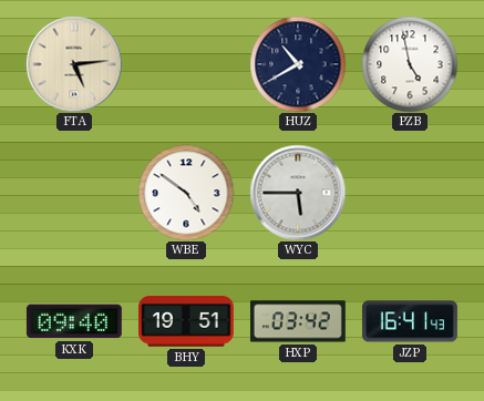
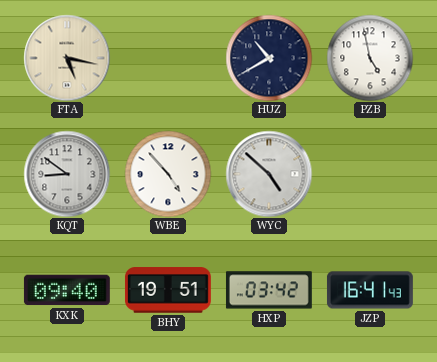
FTA: 5:14 -> 5:17 (67, 58)
KQT: none -> 8:51 (67, 174)
WBE: 4:51 -> 4:53 (168, 174)
WYC: 5:45 -> 4:52 (269, 174)
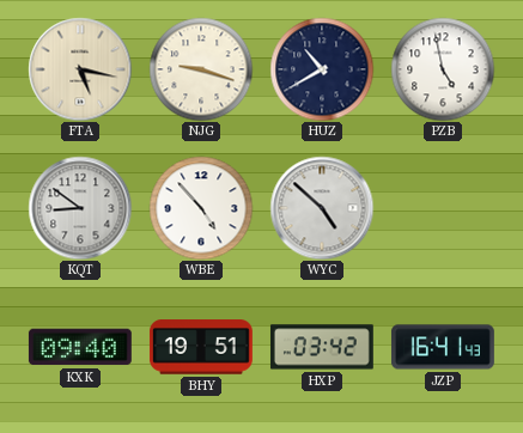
NJG: none -> 9:18 (201, 69)
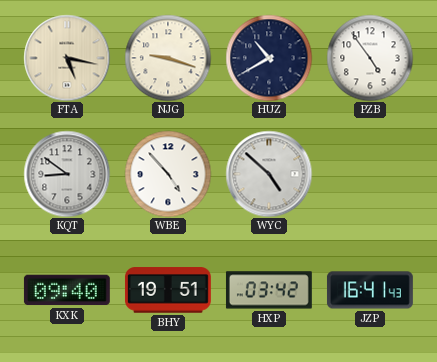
PZB: 4:58 -> 4:54 (370, 58)
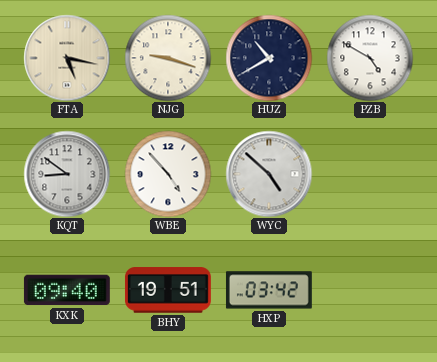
PZB: 4:54 -> 4:50 (370, 58)
JZP: 16:41 -> none (370, 290)
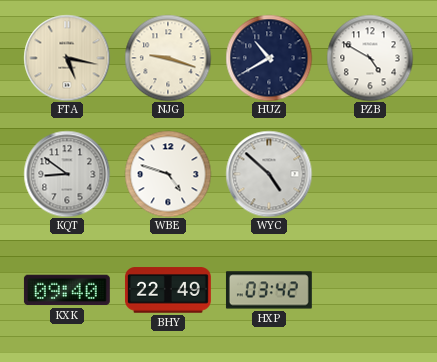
WBE: 4:53 -> 4:48 (168, 174)
BHY: 19:51 -> 22:49 (168, 290)
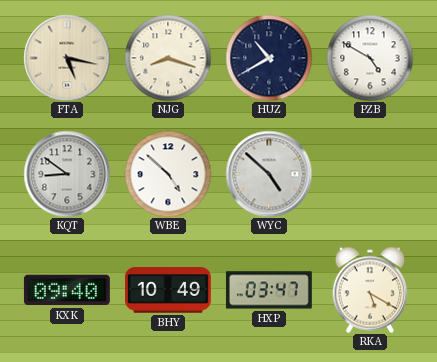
NJG: 9:18 -> 8:18 (168, 58)
WBE: 4:48 -> 4:52 (168, 174)
BHY: 22:49 -> 10:49 (168, 290)
HXP: 03:42 -> 03:47 (269, 290)
RKA: none -> 5:20 (370, 290)
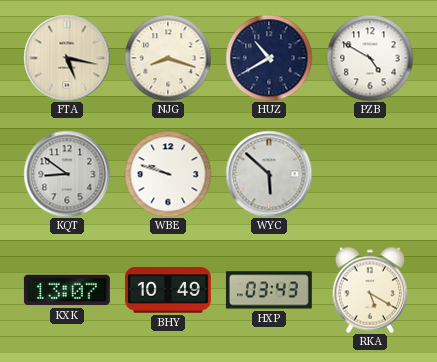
WBE: 4:52 -> 9:48 (168, 174)
WYC: 4:52 -> 5:52 (269, 174)
KXK: 09:40 -> 13:07 (67, 290)
HXP: 03:47 -> 03:43 (269, 290)
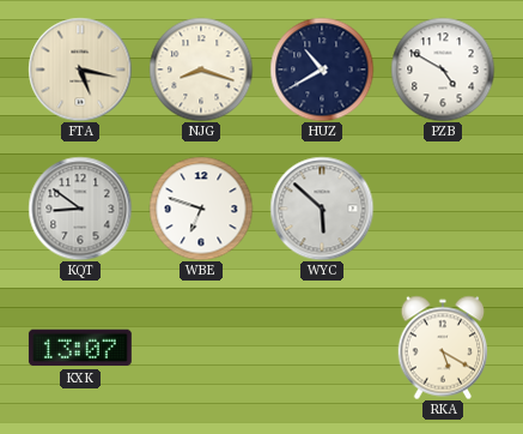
WBE: 9:48 -> 6:48 (201, 209)
BHY: 10:49 -> none (168, 290)
HXP: 03:43 -> none (269, 290)
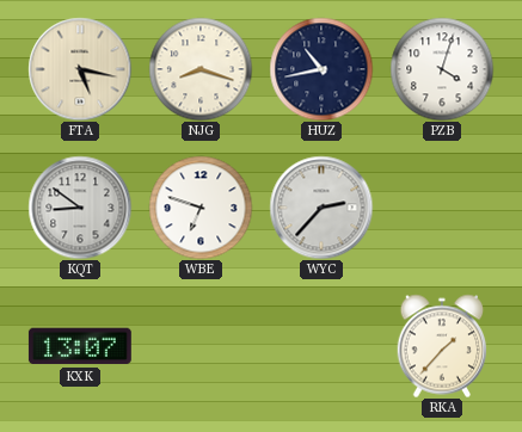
HUZ: 10:40 -> 10:43 (321, 69)
PZB: 4:50 -> 4:03 (442, 69)
WYC: 5:52 -> 2:37 (321, 208)
RKA: 5:20 -> 1:37 (442, 346)
